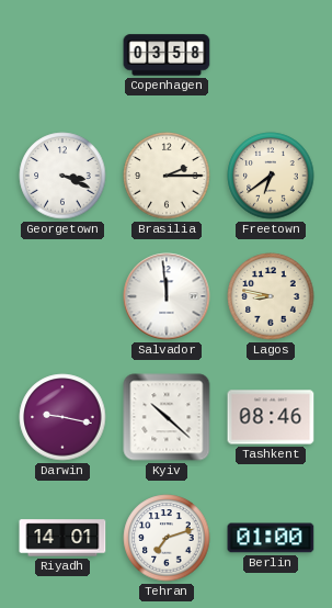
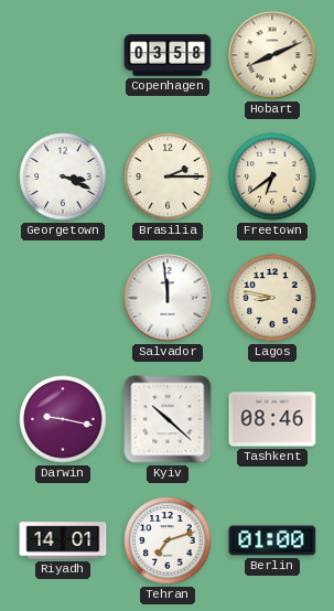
Hobart: none -> 8:11 (272, 55)
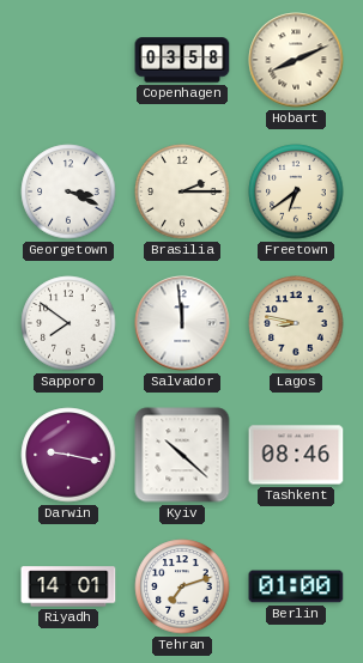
Sapporo: none -> 7:51 (68, 323)
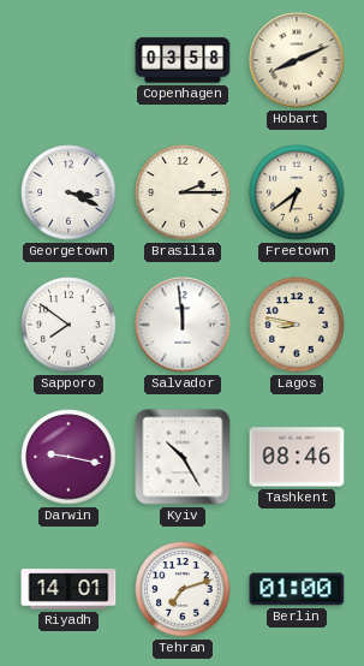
Kyiv: 10:22 -> 10:25 (183, 457)
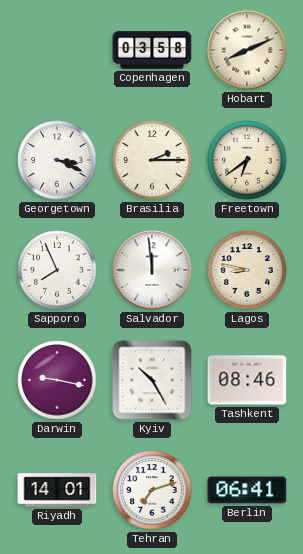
Sapporo: 7:51 -> 7:56 (57, 270)
Berlin: 01:00 -> 06:41 (247, 490)
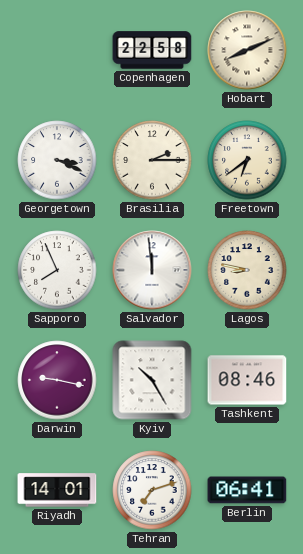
Copenhagen: 03:58 -> 22:58 (152, 50)
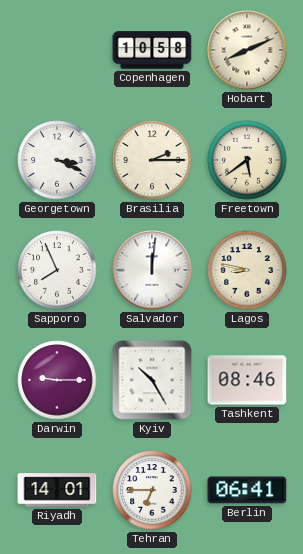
Copenhagen: 22:58 -> 10:58 (152, 50)
Freetown: 6:39 -> 5:39 (247, 160)
Salvador: 11:59 -> 12:01 (152, 270)
Darwin: 9:17 -> 9:15 (57, 380)
Tehran: 7:12 -> 6:45 (152, 490)
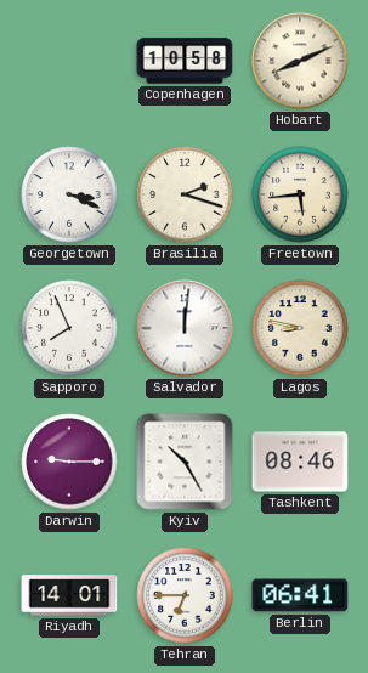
Brasilia: 2:15 -> 2:18 (185, 194)
Freetown: 5:39 -> 5:44 (300, 194)
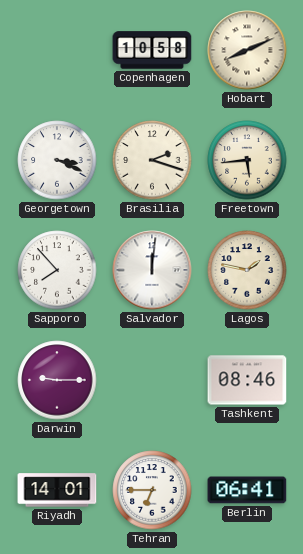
Sapporo: 7:56 -> 7:53 (57, 270)
Lagos: 8:47 -> 1:47 (247, 270)
Kyiv: 10:25 -> none (185, 462)
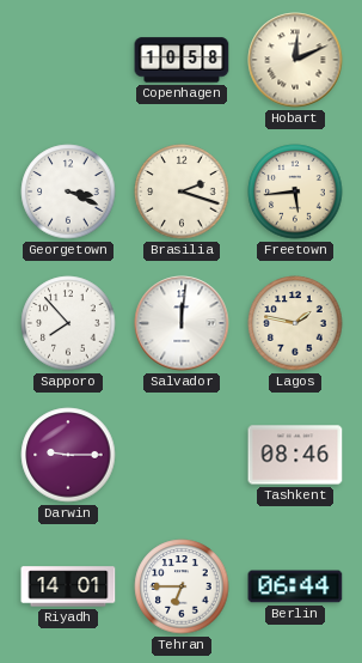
Hobart: 8:11 -> 12:11 (295, 60)
Berlin: 06:41 -> 06:44 (295, 586)
